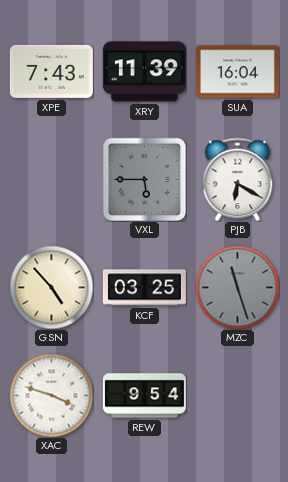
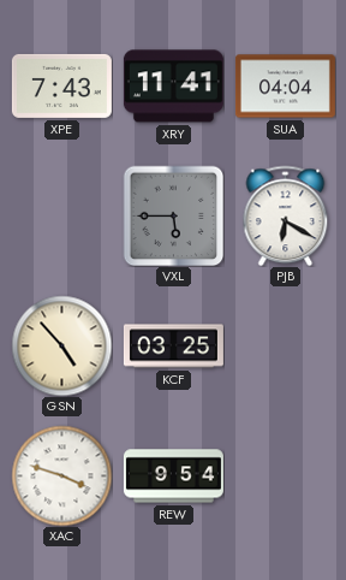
XRY: 11:39 -> 11:41 (173, 87)
SUA: 16:04 -> 04:04 (285, 87)
MZC: 11:27 -> none (237, 287)
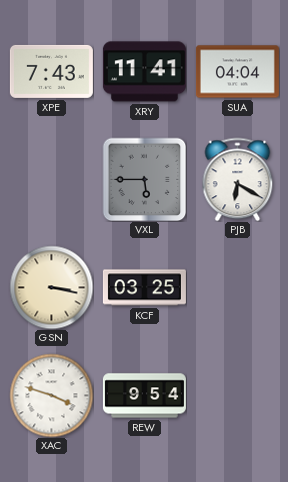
GSN: 4:53 -> 3:17 (51, 287)
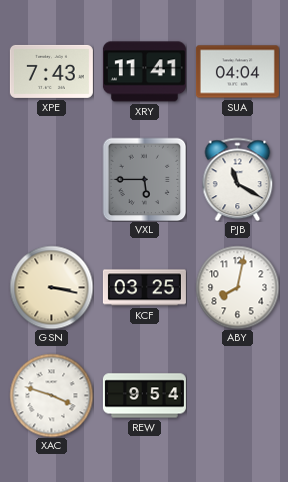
PJB: 6:20 -> 11:20 (238, 179)
ABY: none -> 8:02 (237, 287)
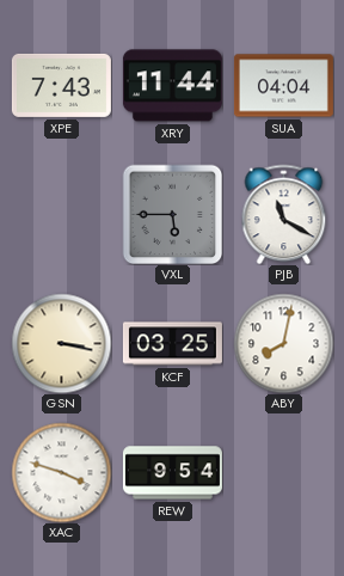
XRY: 11:41 -> 11:44 (172, 86)
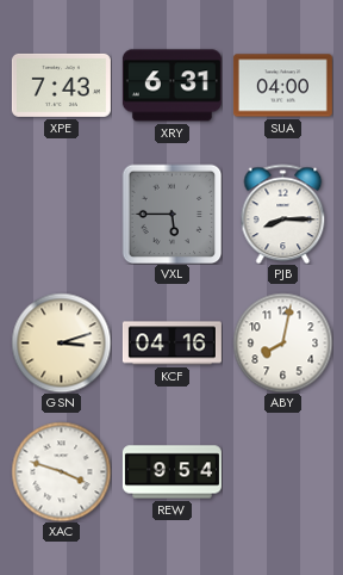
XRY: 11:44 -> 6:31 (171, 86)
SUA: 04:04 -> 04:00 (282, 86)
PJB: 11:20 -> 8:15 (283, 214)
GSN: 3:17 -> 3:12 (61, 342)
KCF: 03:25 -> 04:16 (171, 344)
